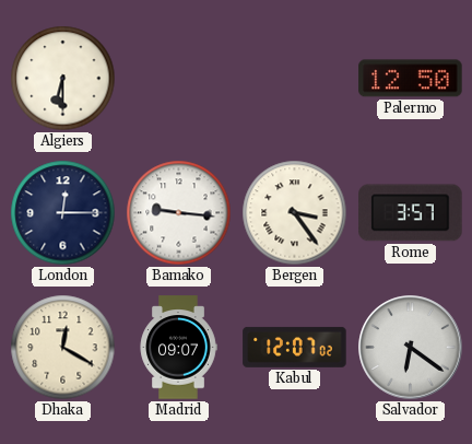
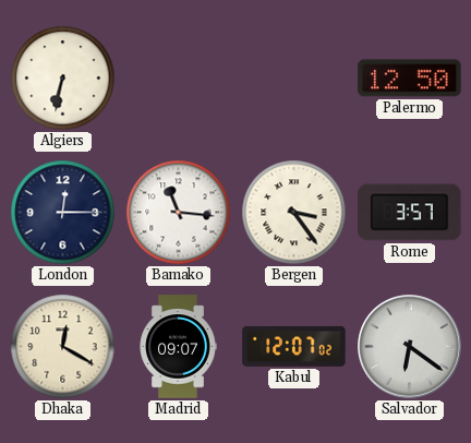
Algiers: 6:30 -> 6:32 (63, 79)
Bamako: 9:16 -> 11:16 (179, 213)
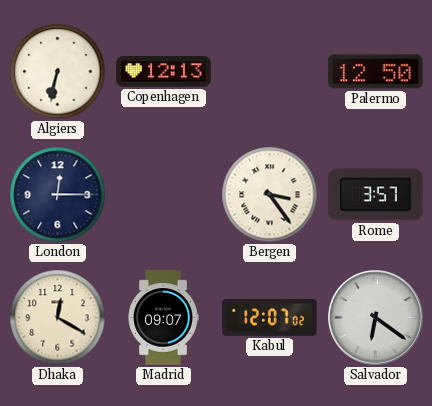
Copenhagen: none -> 12:13 (164, 72)
Bamako: 11:16 -> none (179, 213)
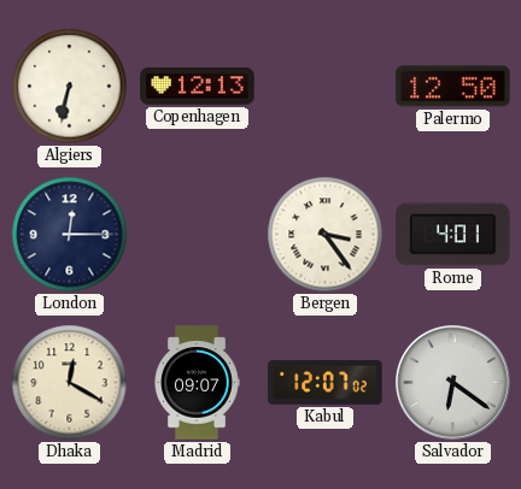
Rome: 3:57 -> 4:01 (453, 235)
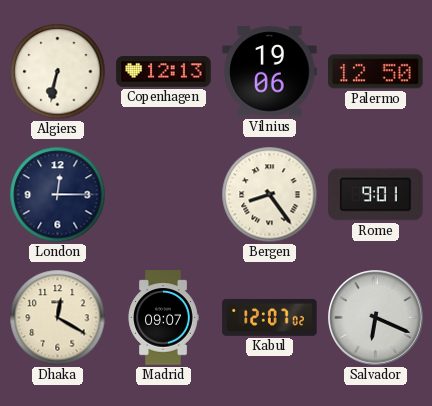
Vilnius: none -> 19:06 (270, 72)
Bergen: 3:24 -> 8:24 (270, 195)
Rome: 4:01 -> 9:01 (376, 195)
Salvador: 6:21 -> 6:19 (376, 318)
